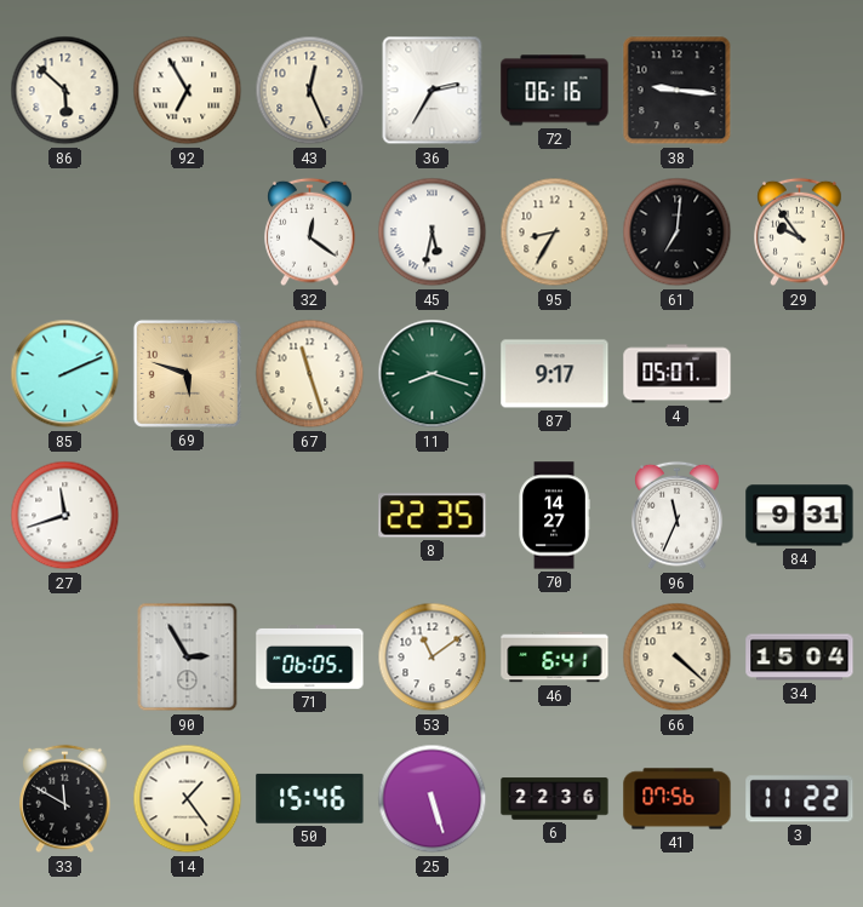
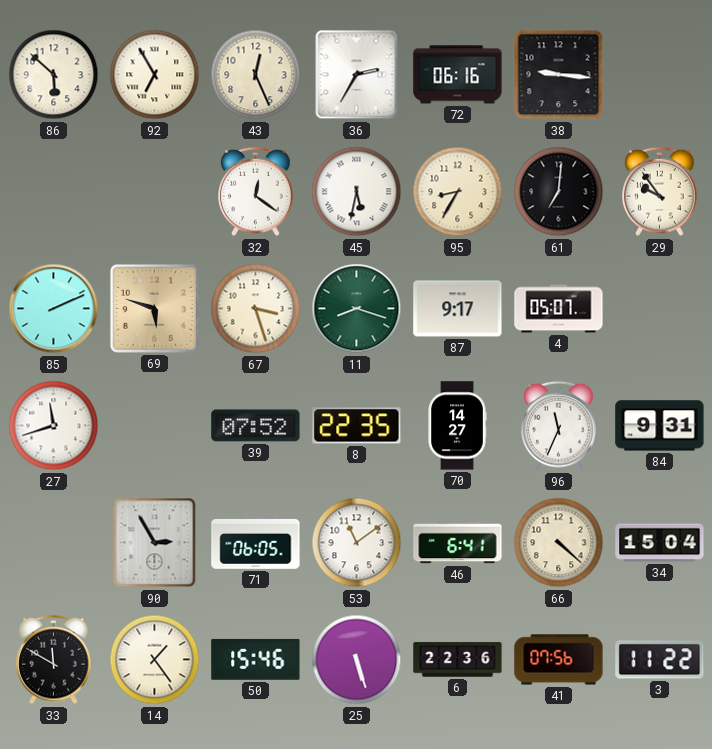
67: 11:27 -> 3:27 (256, 309)
39: none -> 07:52 (256, 426)
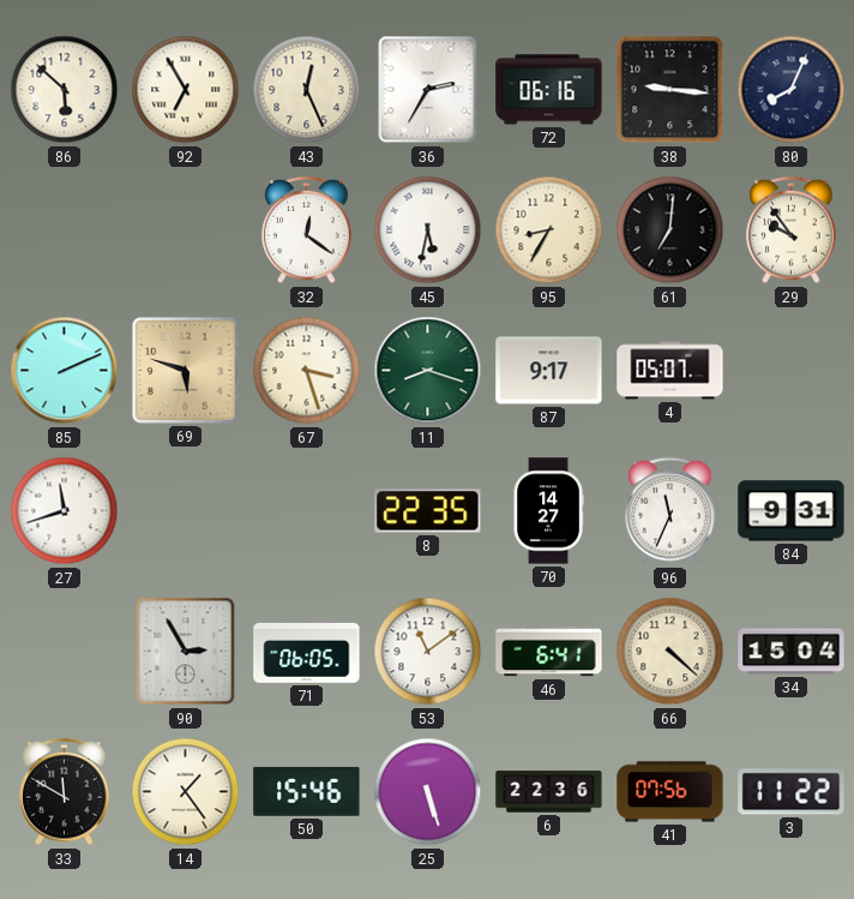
80: none -> 8:04 (792, 90)
39: 07:52 -> none (256, 426)
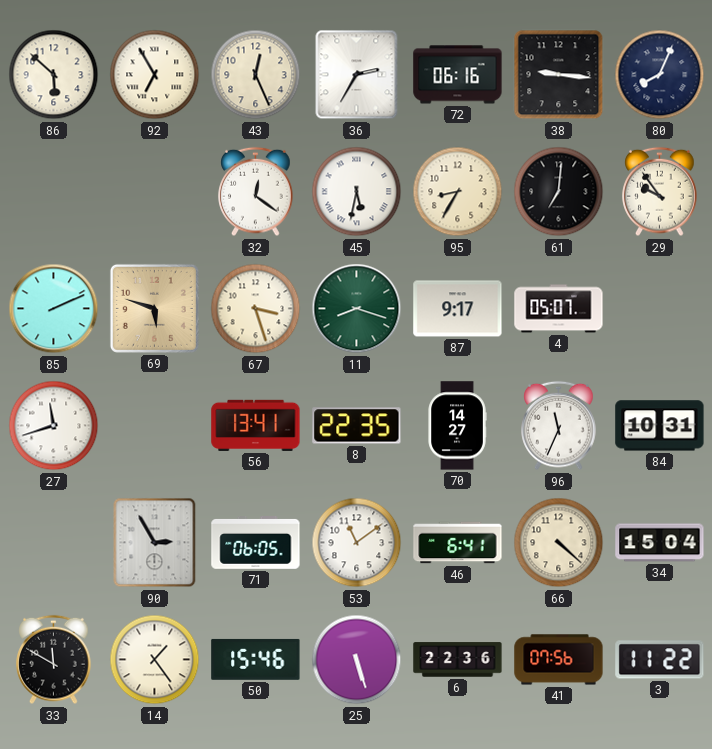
56: none -> 13:41 (256, 425)
84: 9:31 -> 10:31 (660, 426)
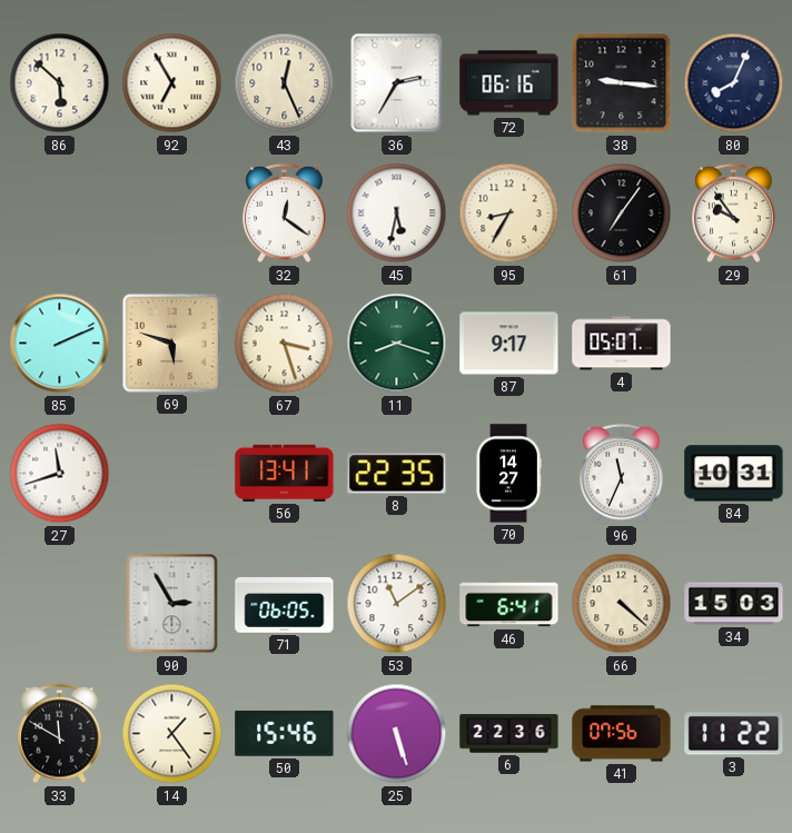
61: 7:01 -> 7:06 (622, 214)
34: 15:04 -> 15:03 (734, 604)
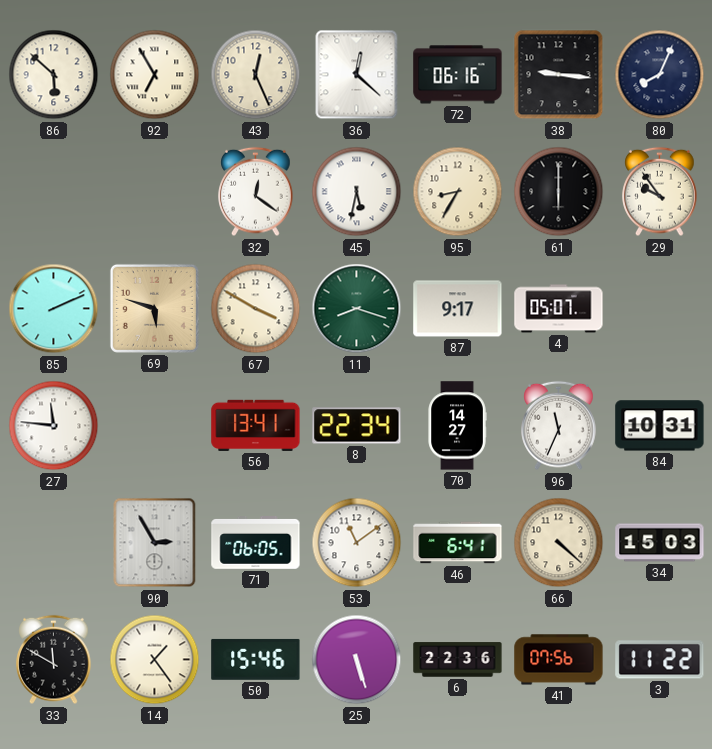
36: 2:35 -> 12:22 (357, 75)
61: 7:06 -> 6:00 (559, 192)
67: 3:27 -> 3:50 (256, 309)
27: 11:42 -> 11:46 (54, 426)
8: 22:35 -> 22:34 (357, 426)
